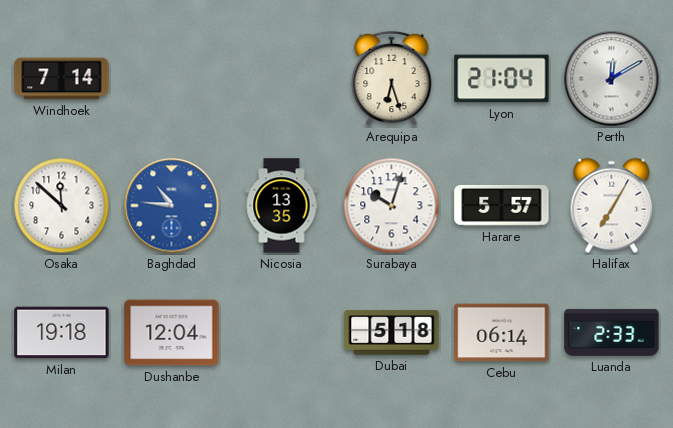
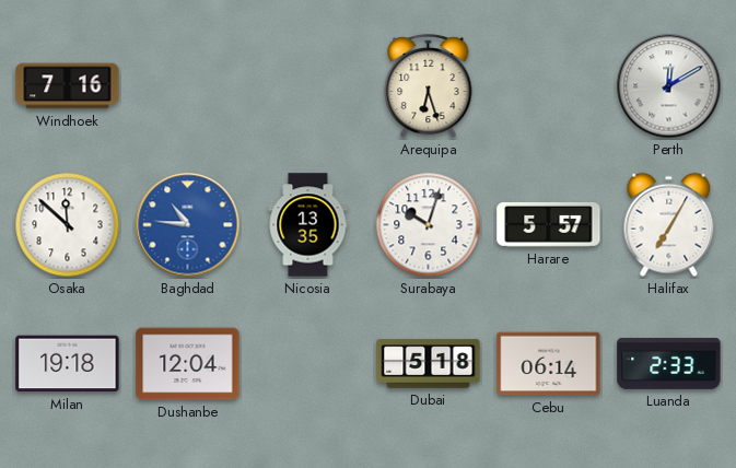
Windhoek: 7:14 -> 7:16 (68, 86)
Lyon: 21:04 -> none (502, 79)
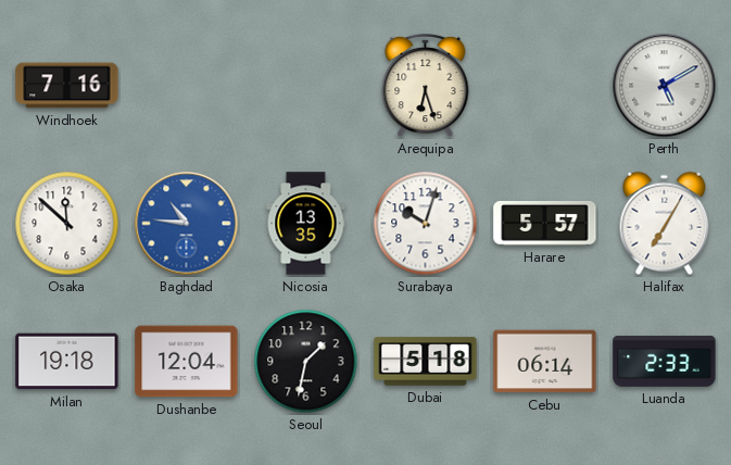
Perth: 12:10 -> 5:10 (665, 86)
Seoul: none -> 1:32 (306, 362)
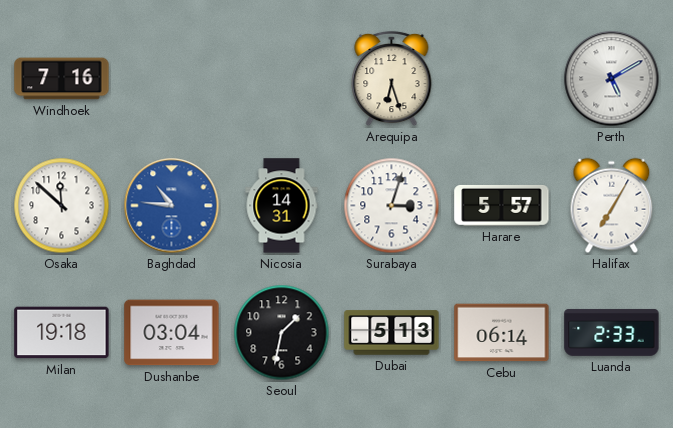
Nicosia: 13:35 -> 14:31 (282, 206)
Surabaya: 10:03 -> 3:03 (392, 206)
Dushanbe: 12:04 -> 03:04 (172, 333)
Dubai: 5:18 -> 5:13 (392, 333)
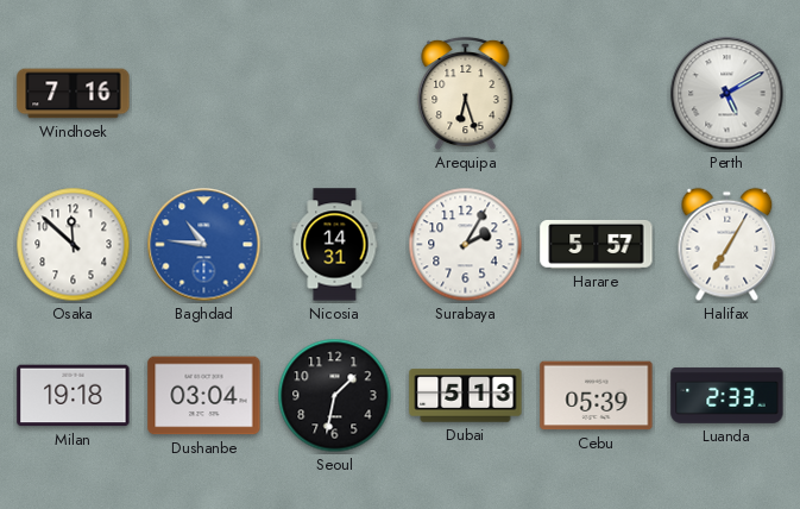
Surabaya: 3:03 -> 2:05 (466, 245)
Cebu: 06:14 -> 05:39 (597, 396)
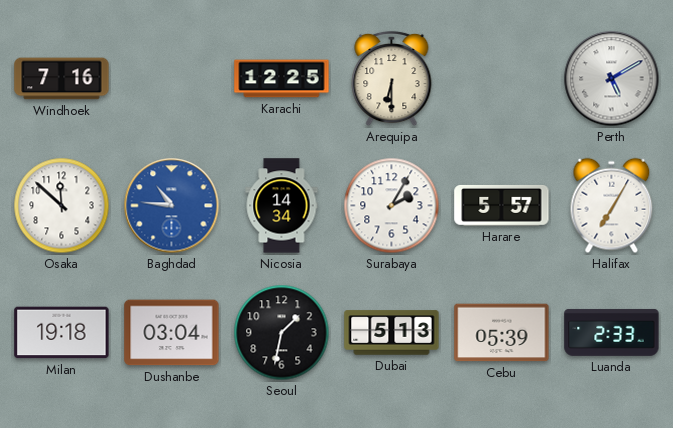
Karachi: none -> 12:25 (282, 79)
Arequipa: 6:27 -> 6:30 (392, 79)
Nicosia: 14:31 -> 14:34 (282, 206)
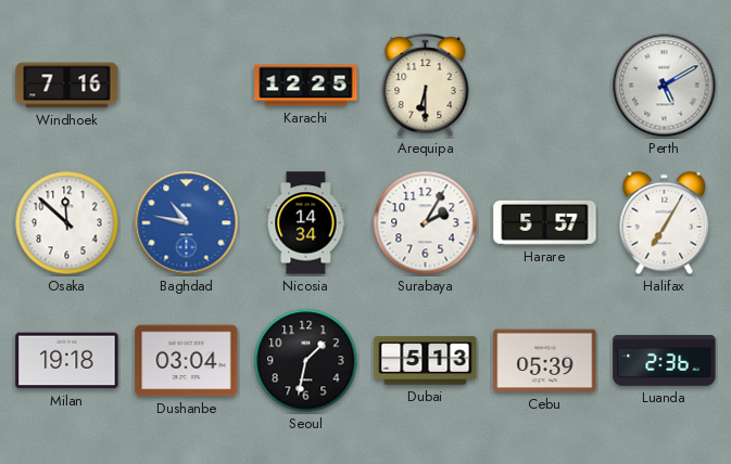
Baghdad: 10:46 -> 10:47 (187, 223)
Luanda: 2:33 -> 2:36 (665, 360)
